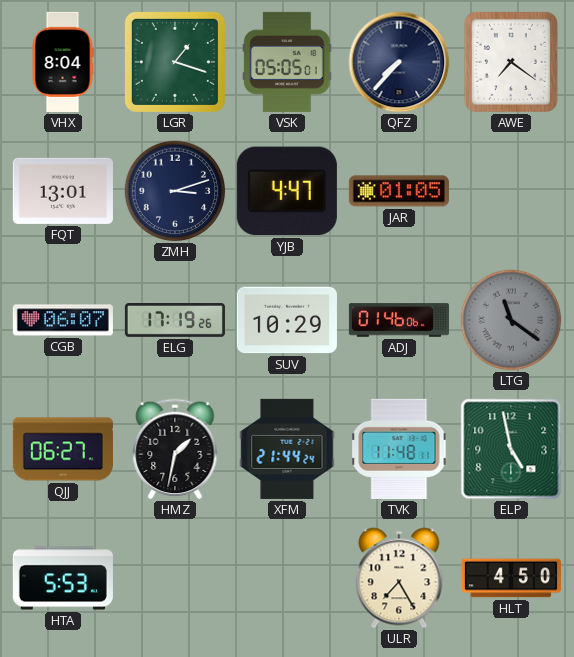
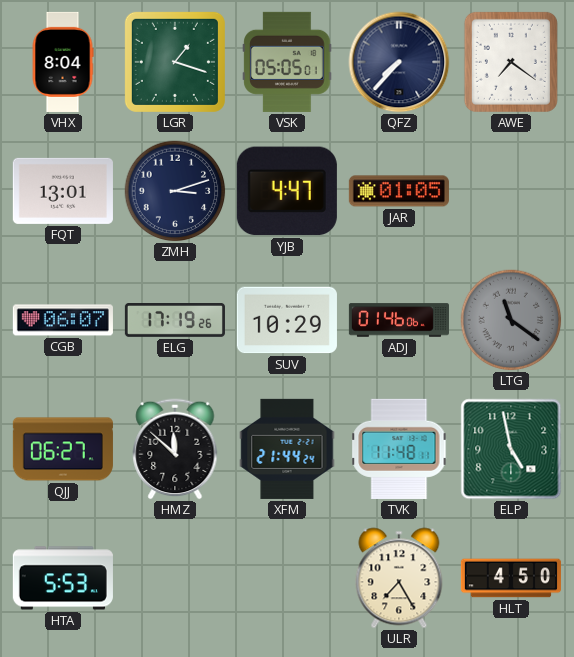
HMZ: 1:32 -> 11:52 (175, 449)
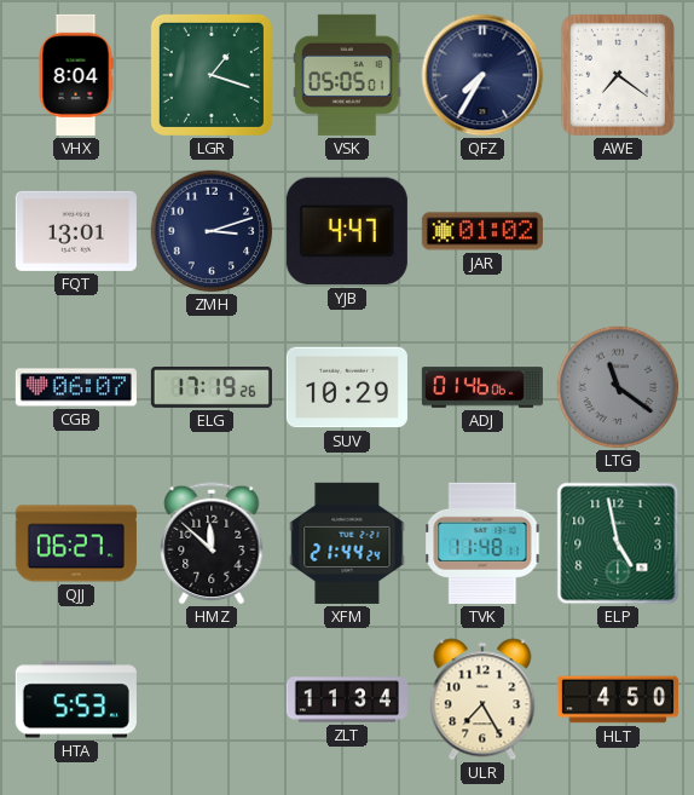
QFZ: 7:37 -> 7:35 (482, 75)
JAR: 01:05 -> 01:02 (482, 231)
ZLT: none -> 11:34 (347, 699)
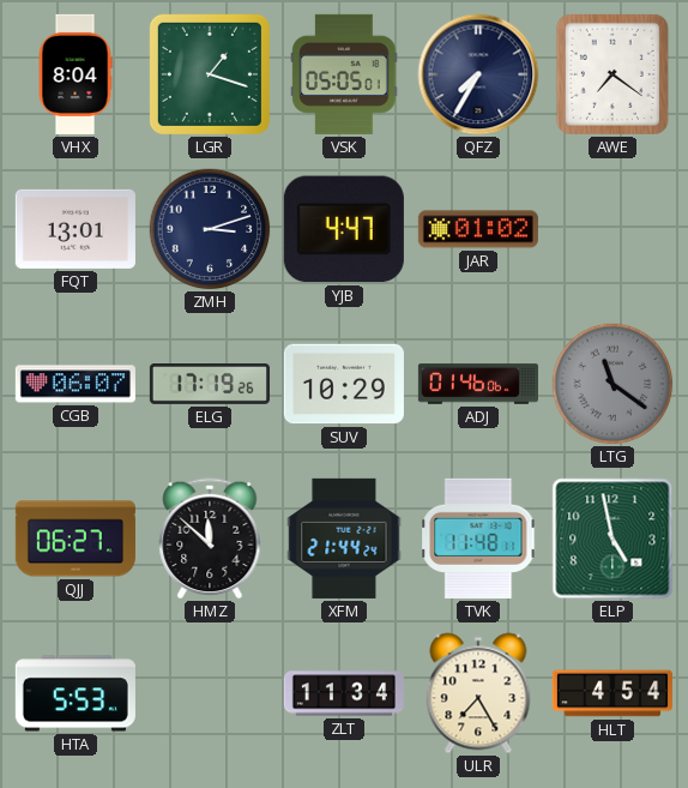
HLT: 4:50 -> 4:54 (612, 693)
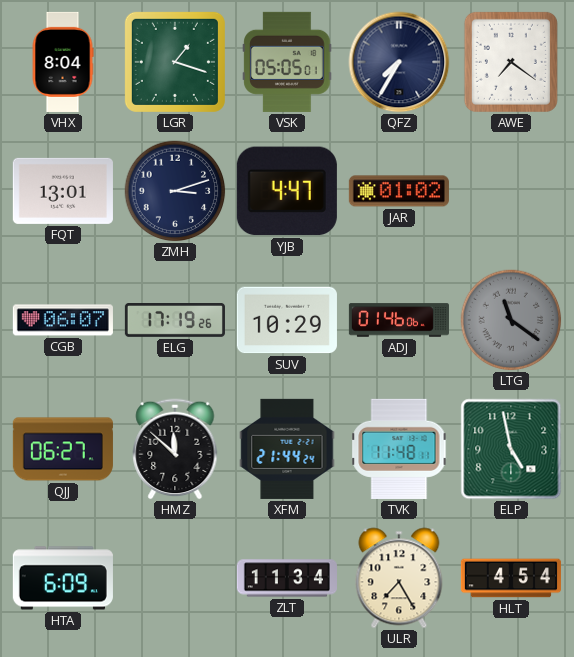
HTA: 5:53 -> 6:09 (63, 578)
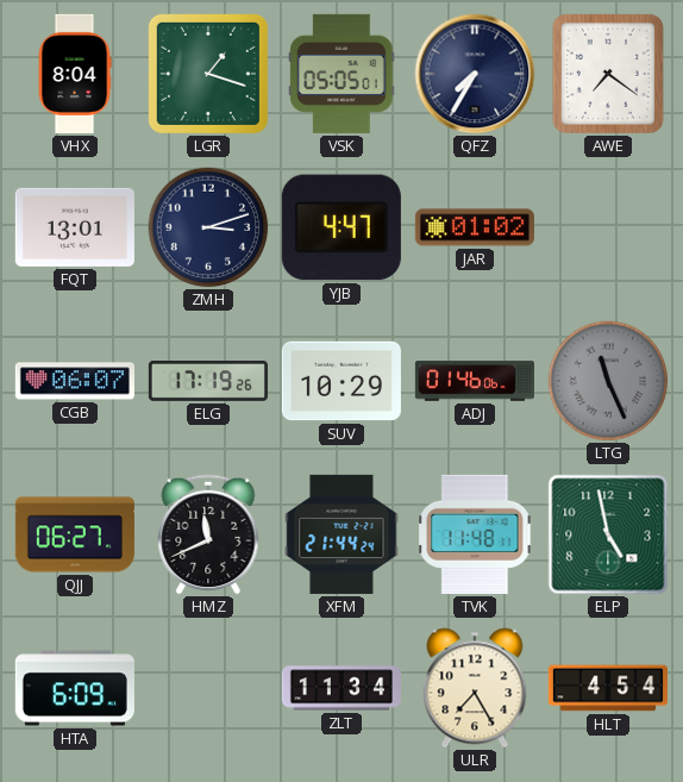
LTG: 11:21 -> 11:26 (608, 381)
HMZ: 11:52 -> 11:41 (208, 534)
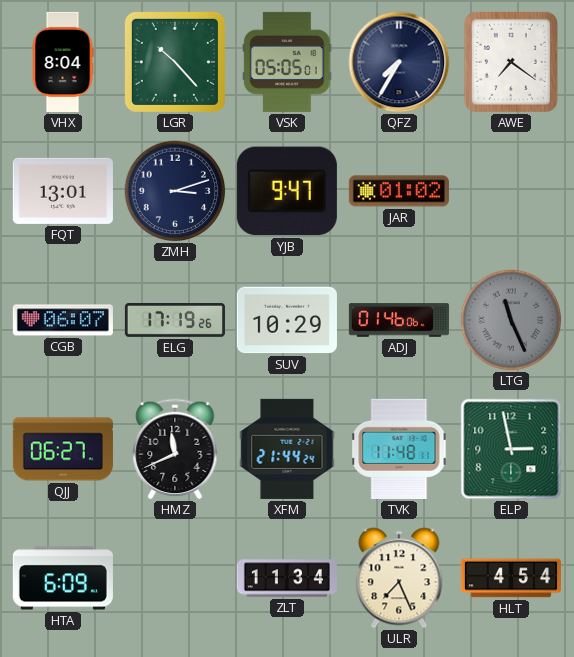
LGR: 1:18 -> 10:23 (175, 62)
YJB: 4:47 -> 9:47 (287, 191)
ELP: 4:58 -> 2:58 (511, 449)
ULR: 7:25 -> 7:26 (399, 578)
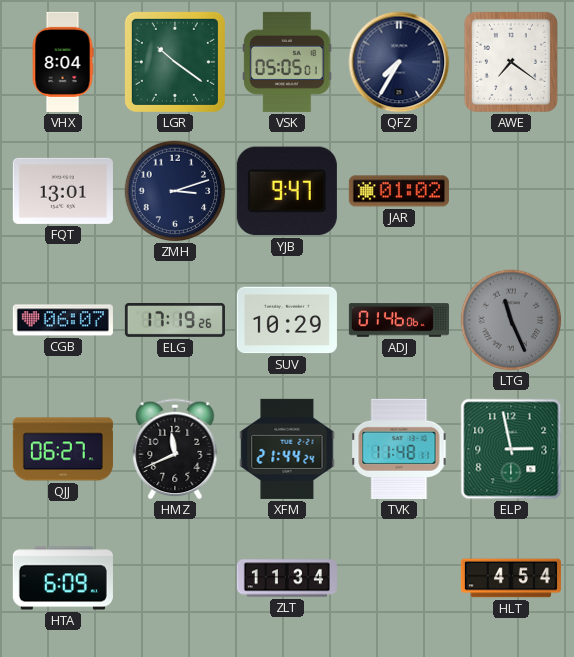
LGR: 10:23 -> 10:21 (175, 62)
ULR: 7:26 -> none (399, 578)
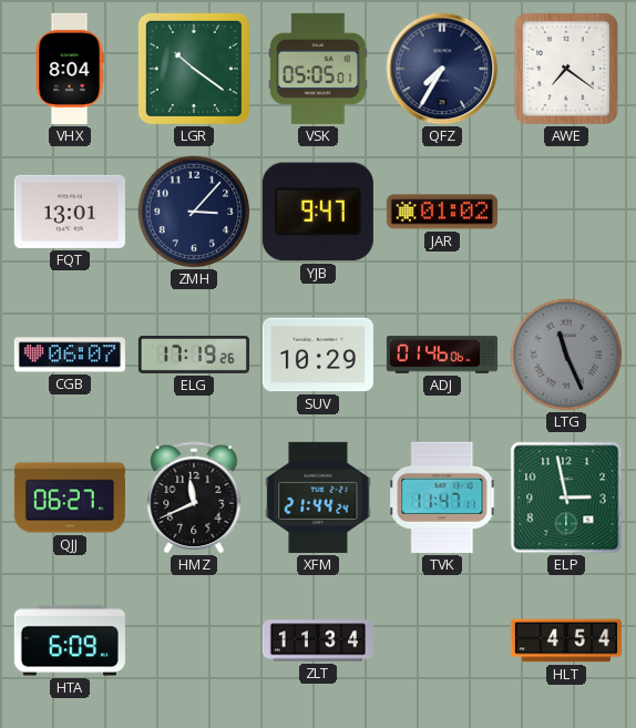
ZMH: 3:12 -> 3:07 (194, 212)
TVK: 11:48 -> 11:47 (442, 498)
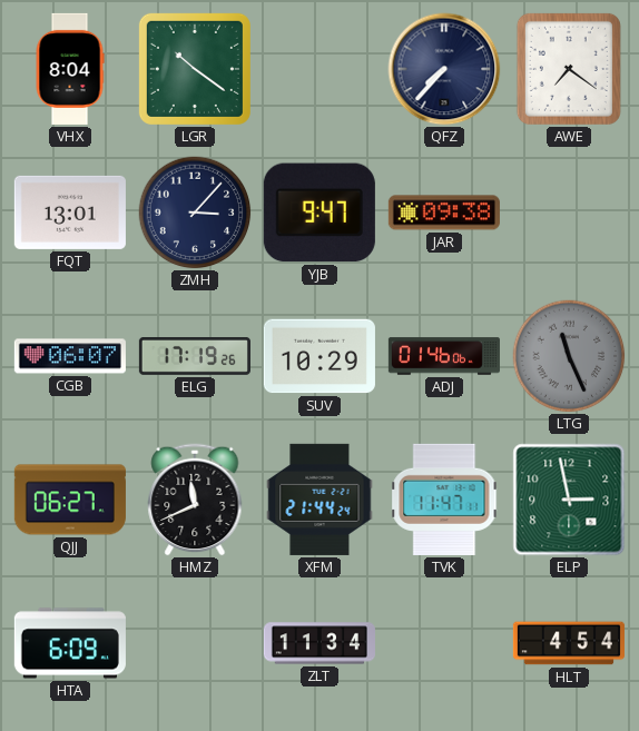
VSK: 05:05 -> none (318, 69)
QFZ: 7:35 -> 7:37 (444, 69)
JAR: 01:02 -> 09:38 (444, 213)
